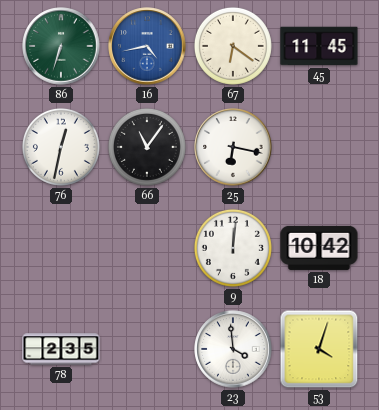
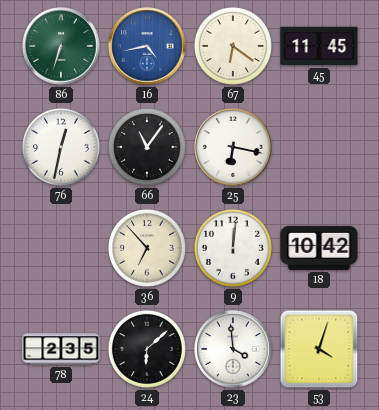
36: none -> 6:53 (147, 248)
24: none -> 6:08 (147, 349)
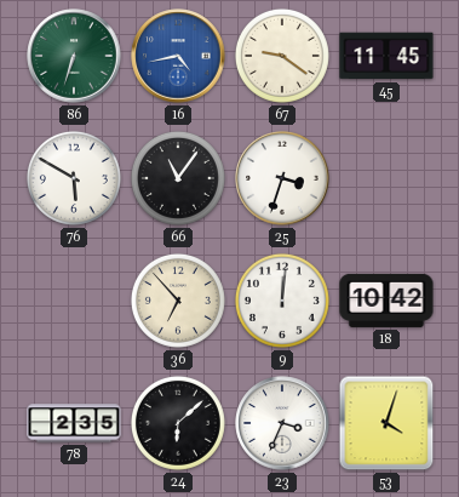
67: 6:21 -> 9:21 (282, 56)
76: 12:32 -> 5:50 (74, 178)
25: 6:17 -> 3:33 (282, 178)
23: 3:59 -> 3:34 (282, 423)
